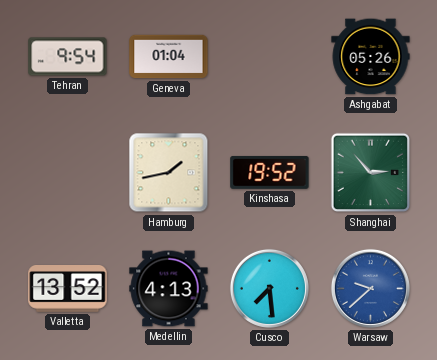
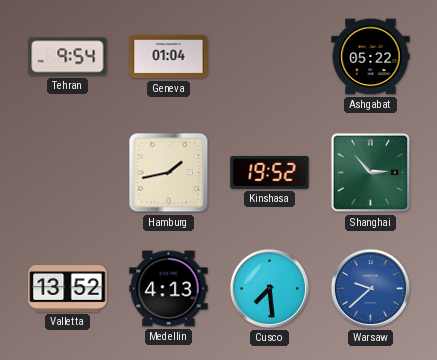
Ashgabat: 05:26 -> 05:22 (371, 57)
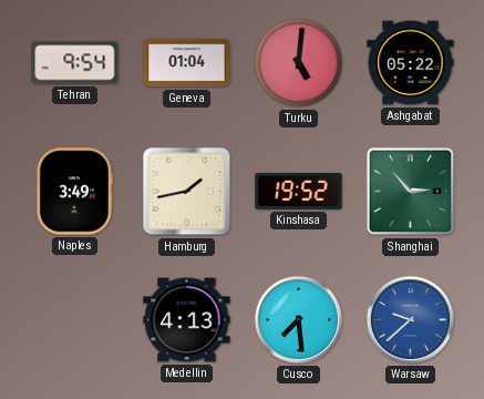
Turku: none -> 5:01 (299, 63)
Naples: none -> 3:49 (74, 192)
Valletta: 13:52 -> none (68, 289)
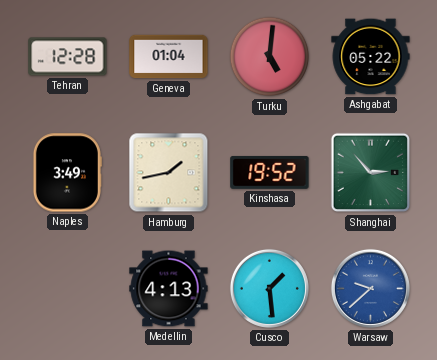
Tehran: 9:54 -> 12:28 (68, 57)
Cusco: 7:29 -> 1:29 (269, 288)
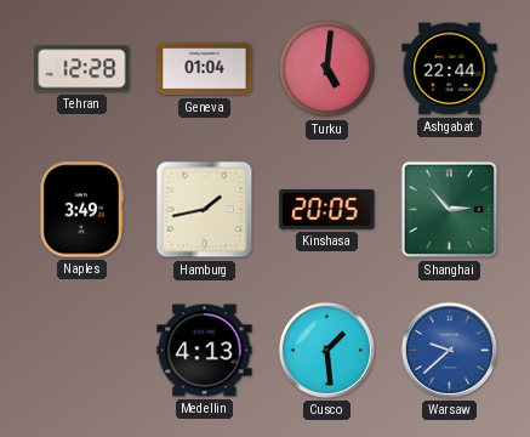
Ashgabat: 05:22 -> 22:44 (450, 69)
Kinshasa: 19:52 -> 20:05 (327, 209)
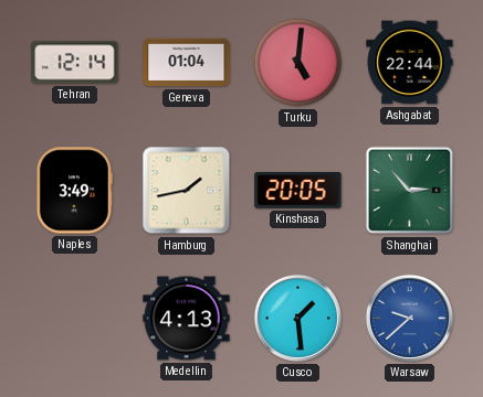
Tehran: 12:28 -> 12:14 (75, 63)
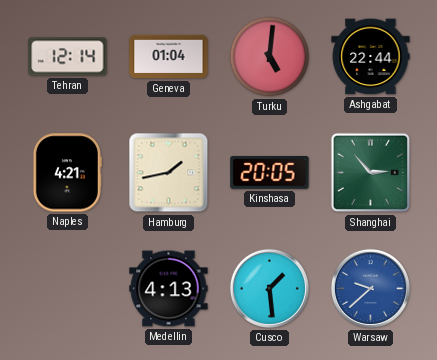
Naples: 3:49 -> 4:21 (67, 173)
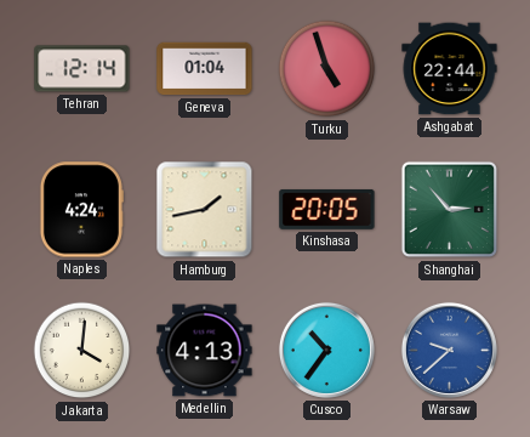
Turku: 5:01 -> 4:57 (327, 69)
Naples: 4:21 -> 4:24 (81, 210)
Jakarta: none -> 4:01 (82, 351)
Cusco: 1:29 -> 10:36 (326, 350)
